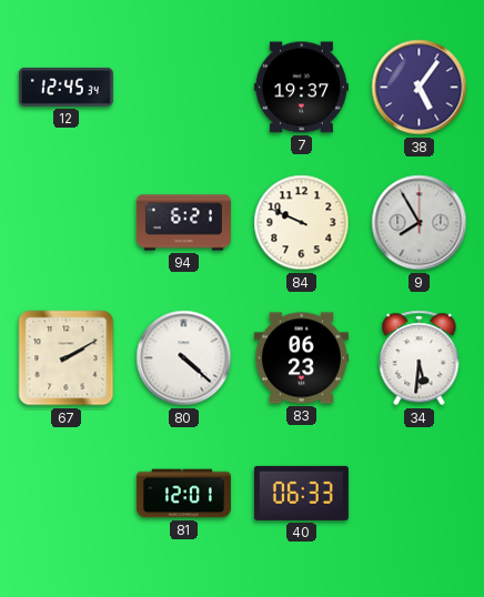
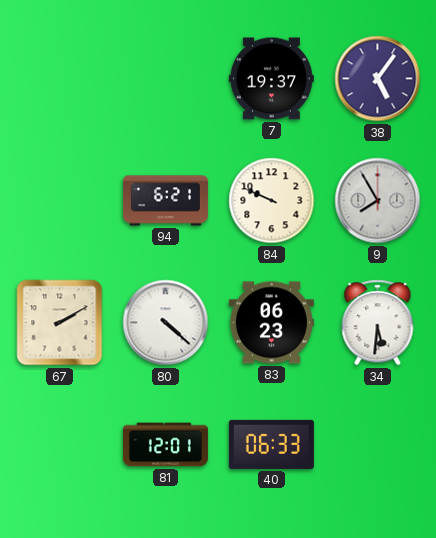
12: 12:45 -> none (65, 87)
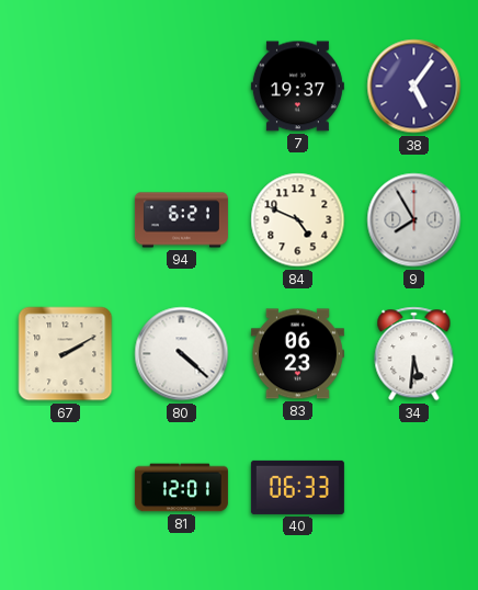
84: 9:49 -> 4:49 (298, 220)
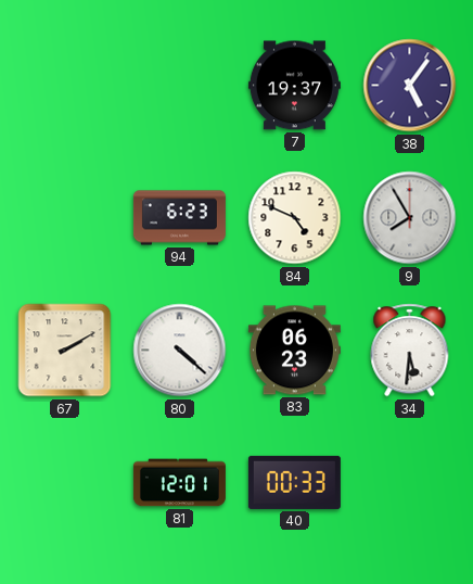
94: 6:21 -> 6:23 (179, 218)
40: 06:33 -> 00:33 (294, 482)
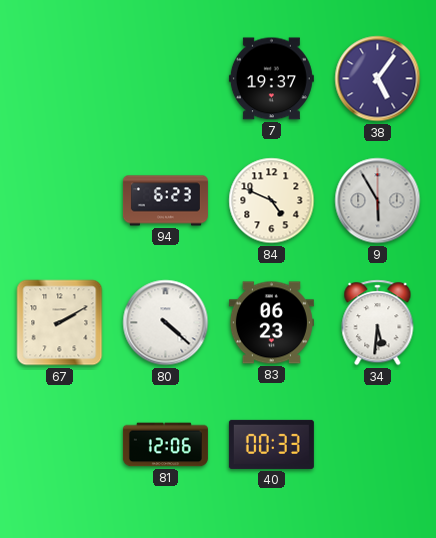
9: 7:55 -> 5:55 (378, 201)
81: 12:01 -> 12:06 (165, 445)
